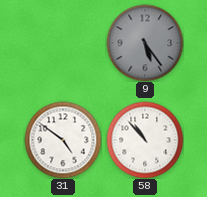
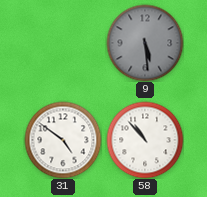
9: 5:24 -> 5:29 (145, 43)
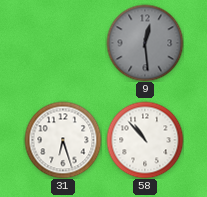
9: 5:29 -> 12:29 (145, 43)
31: 4:51 -> 6:27 (63, 140)
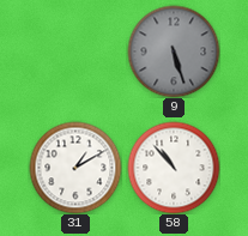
9: 12:29 -> 5:27 (174, 52)
31: 6:27 -> 1:10 (75, 168)
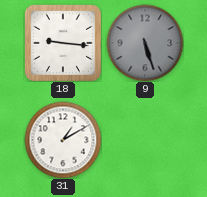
18: none -> 9:16 (63, 43)
58: 10:53 -> none (174, 168)
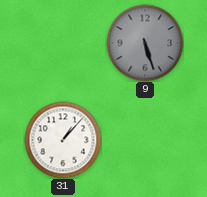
18: 9:16 -> none (63, 43)
31: 1:10 -> 1:07 (63, 140)
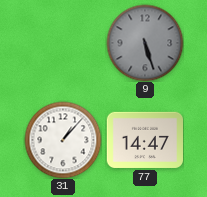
77: none -> 14:47 (144, 140)
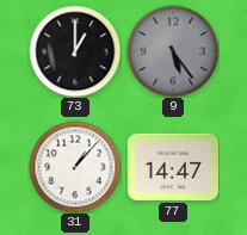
73: none -> 1:00 (75, 51)
9: 5:27 -> 5:24 (173, 51)
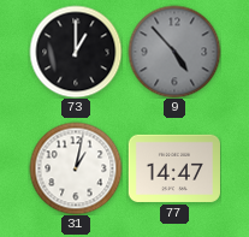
9: 5:24 -> 4:53 (174, 52)
31: 1:07 -> 1:02 (76, 168)
